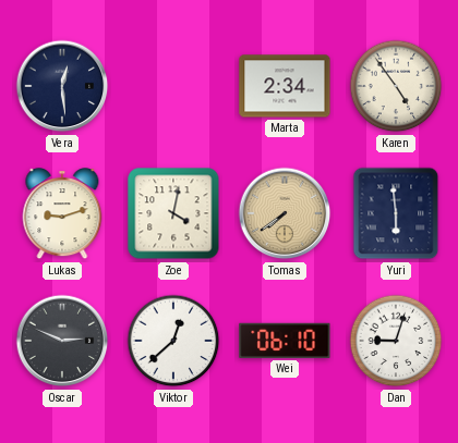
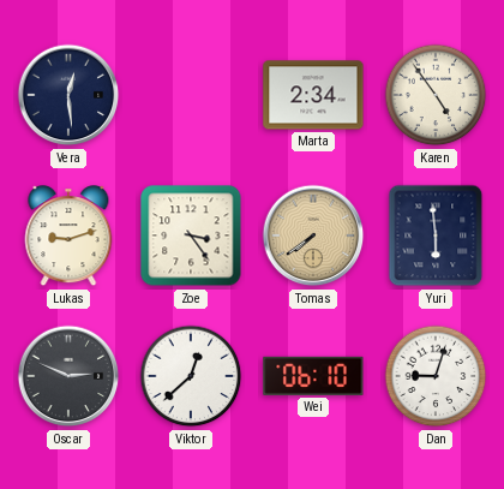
Zoe: 4:02 -> 3:24 (191, 235)
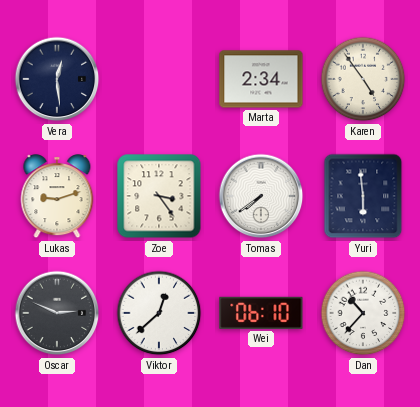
Tomas dial: champagne -> white (261, 196)
Dan: 9:03 -> 10:37 (363, 313)
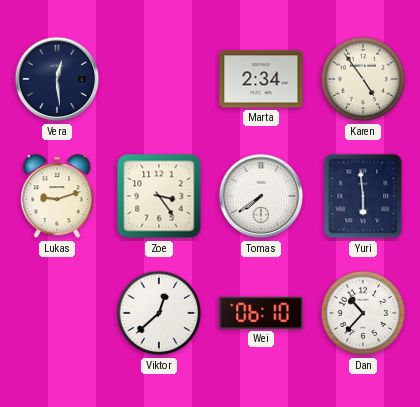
Oscar: 2:49 -> none (57, 313)
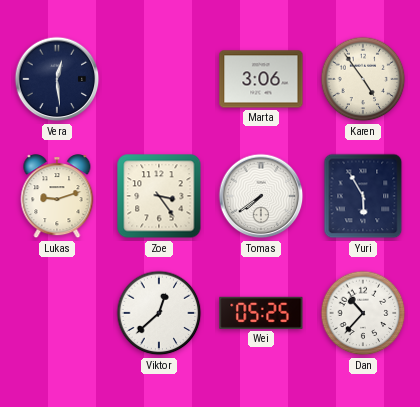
Marta: 2:34 -> 3:06 (261, 79)
Yuri: 5:59 -> 5:55 (363, 196)
Wei: 06:10 -> 05:25 (261, 313)
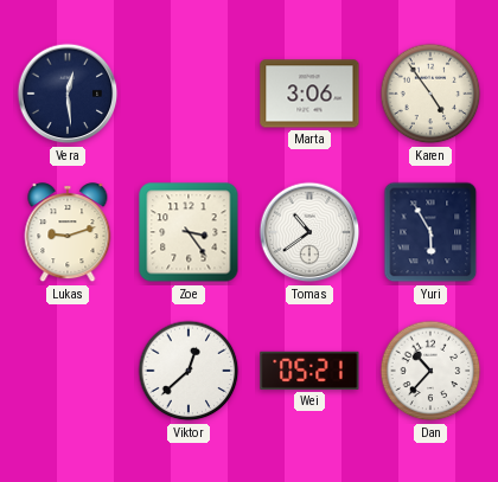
Tomas: 7:39 -> 10:39 (309, 232)
Wei: 05:25 -> 05:21 (309, 371)
